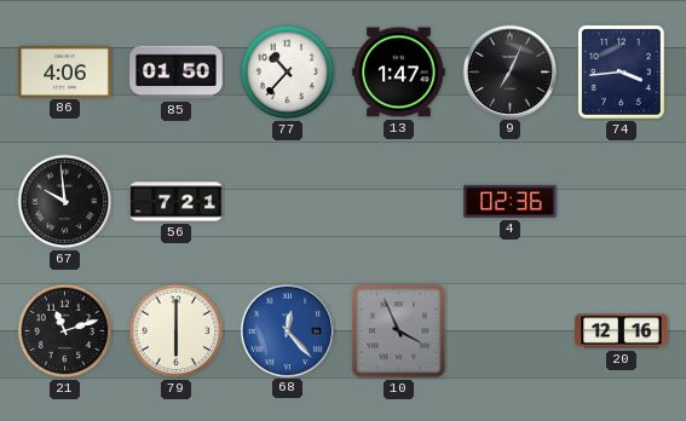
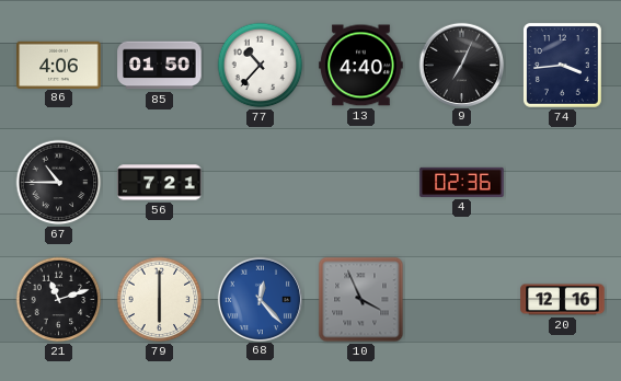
13: 1:47 -> 4:40 (361, 66)
67: 9:59 -> 10:45 (59, 183)
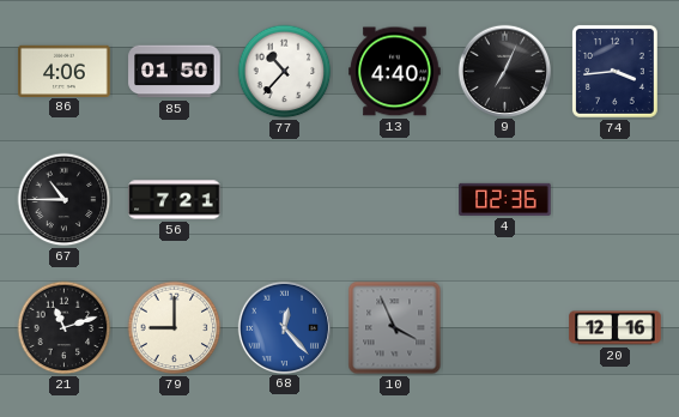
79: 6:00 -> 9:00 (175, 328)
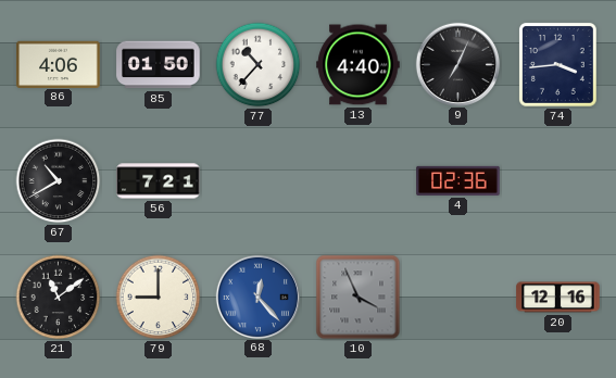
67: 10:45 -> 10:40 (59, 181)
21: 11:12 -> 11:09 (59, 298)
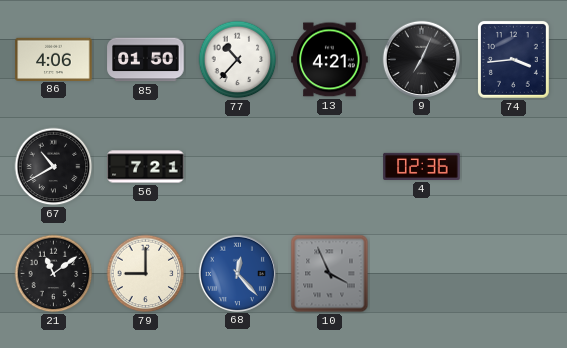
13: 4:40 -> 4:21 (330, 60)
20: 12:16 -> none (558, 298)
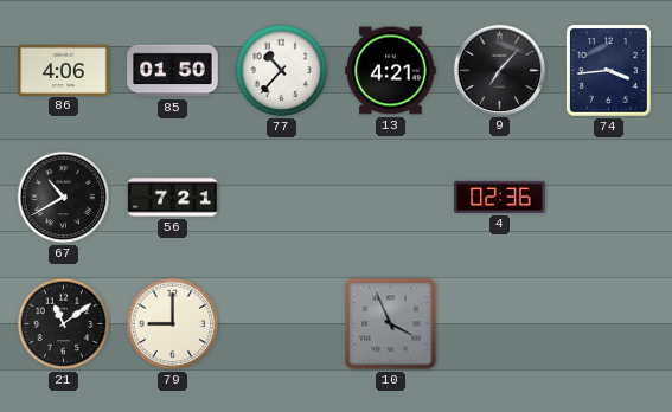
9: 7:04 -> 7:07 (499, 70)
68: 12:23 -> none (237, 273)
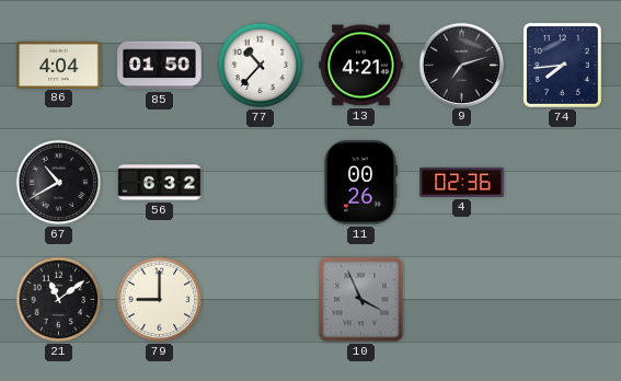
86: 4:06 -> 4:04 (59, 65)
9: 7:07 -> 7:12 (461, 65)
74: 3:44 -> 7:44 (562, 65)
56: 7:21 -> 6:32 (160, 183)
11: none -> 00:26 (360, 183)
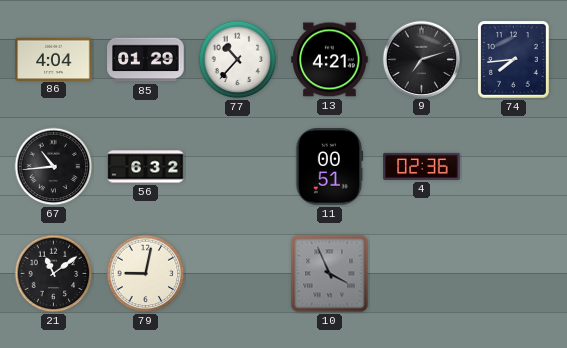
85: 01:50 -> 01:29 (146, 60)
67: 10:40 -> 10:44 (54, 167)
11: 00:26 -> 00:51 (329, 167)
79: 9:00 -> 9:02 (146, 274)
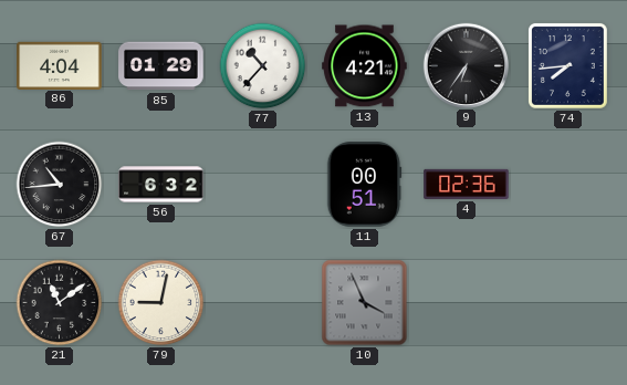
9: 7:12 -> 6:36 (466, 65)
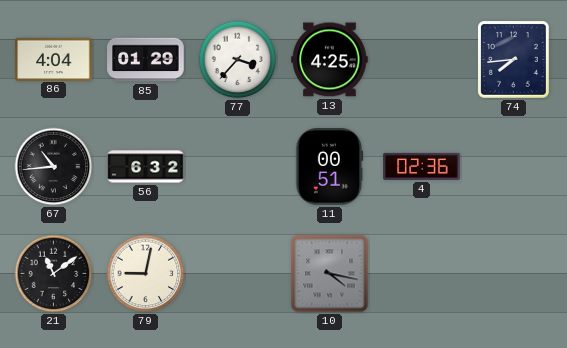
77: 10:37 -> 3:37 (238, 60)
13: 4:21 -> 4:25 (330, 60)
9: 6:36 -> none (466, 65)
10: 3:56 -> 4:17 (330, 274)
